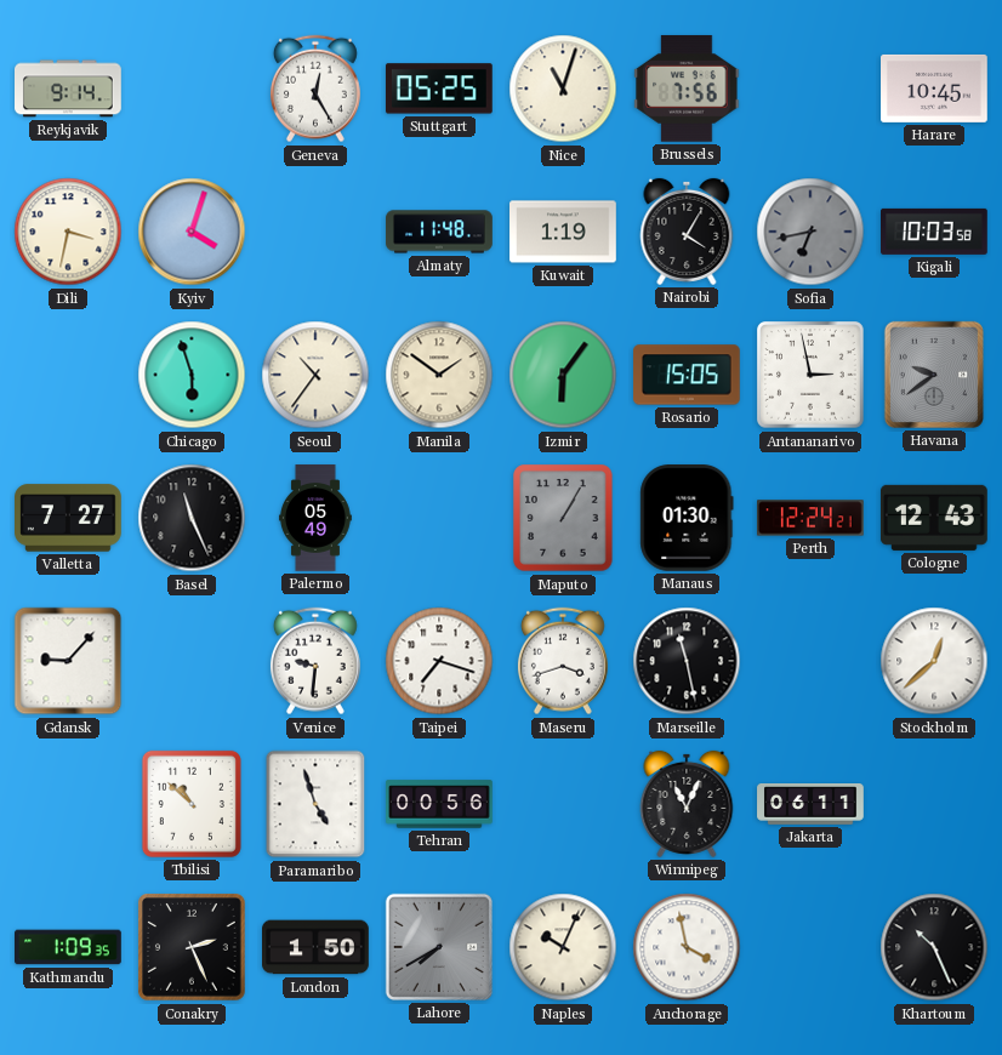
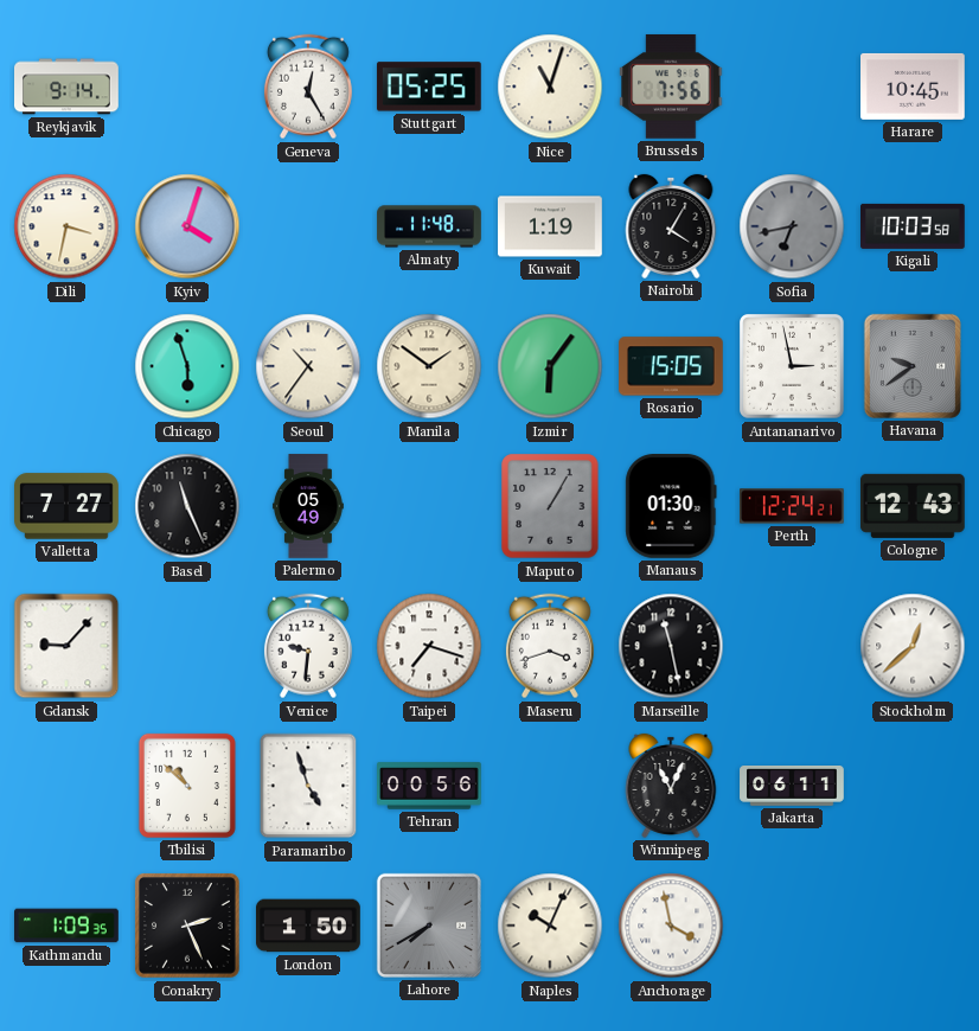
Khartoum: 10:26 -> none (934, 947)
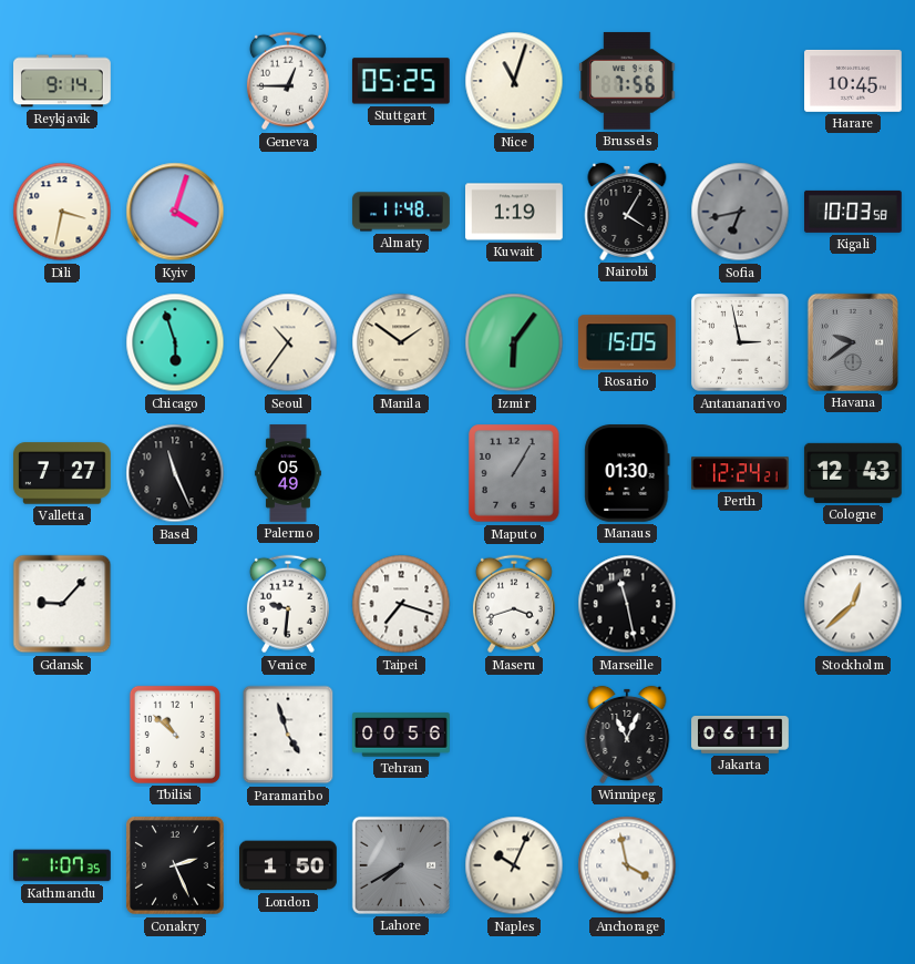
Geneva: 12:25 -> 12:45 (288, 81)
Kathmandu: 1:09 -> 1:07 (63, 865)
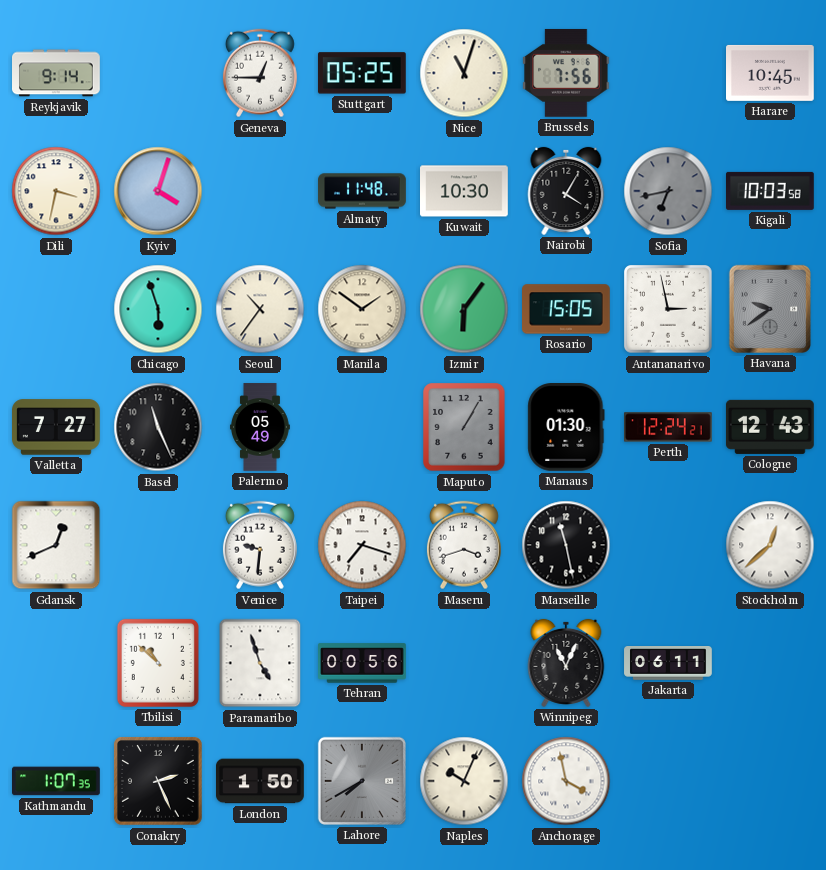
Kuwait: 1:19 -> 10:30 (465, 191)
Gdansk: 9:07 -> 12:41 (56, 545)
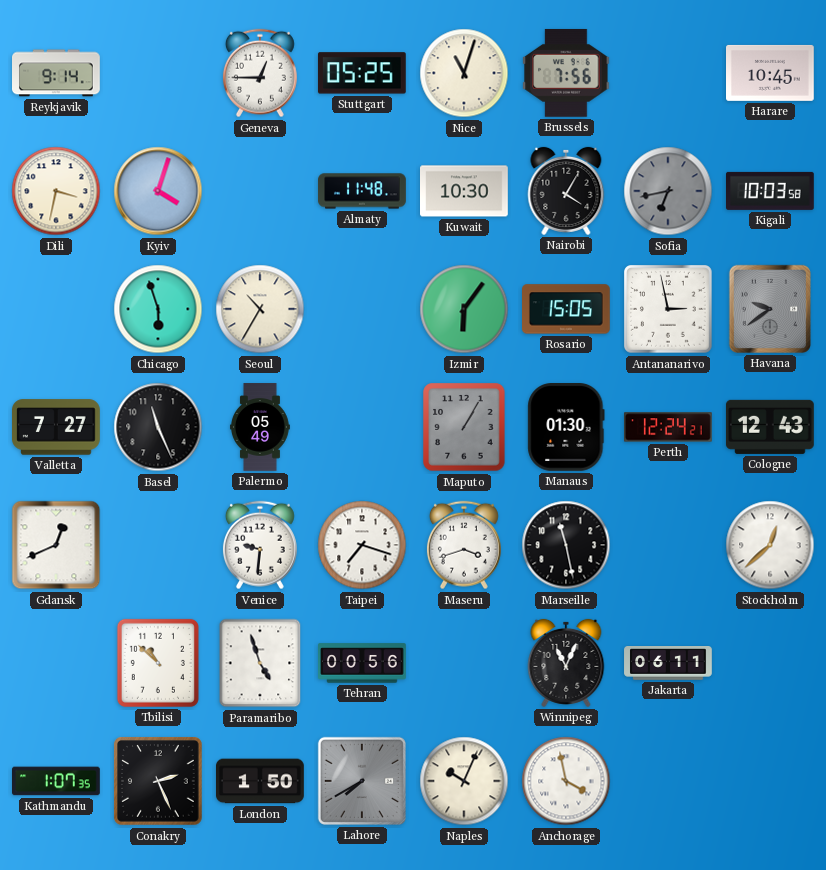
Seoul: 10:36 -> 10:35 (260, 309)
Manila: 1:51 -> none (362, 309)
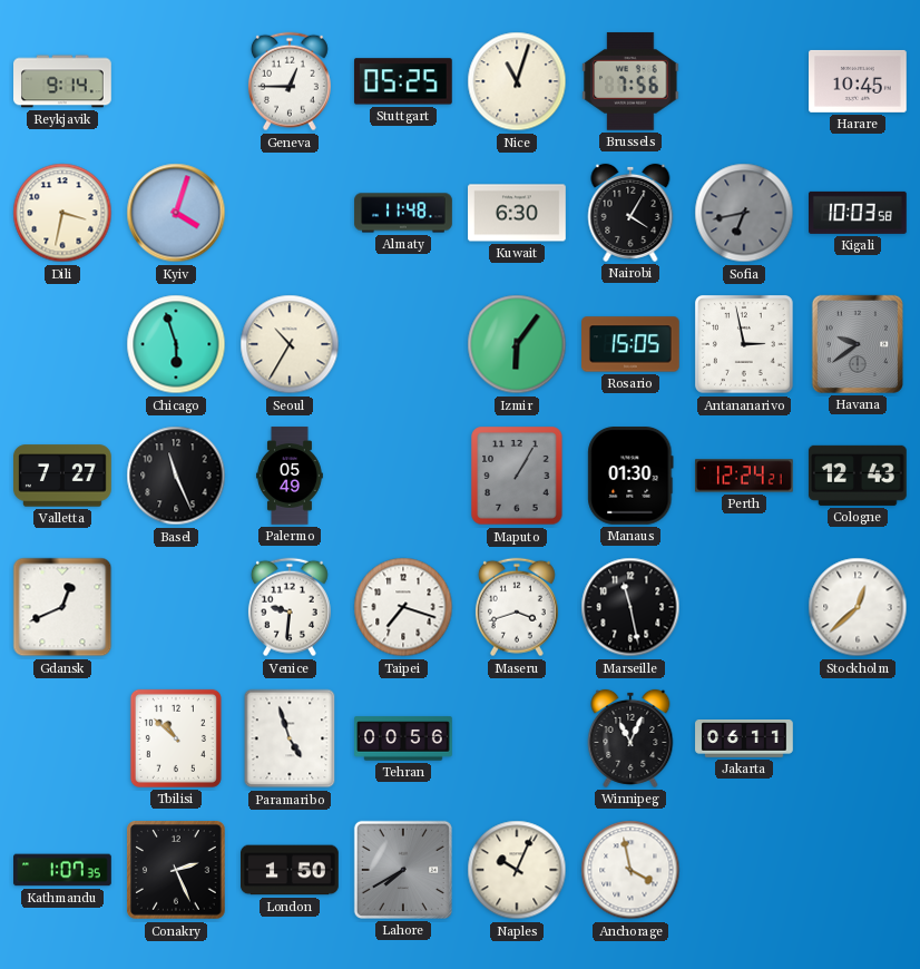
Kuwait: 10:30 -> 6:30 (518, 213)
